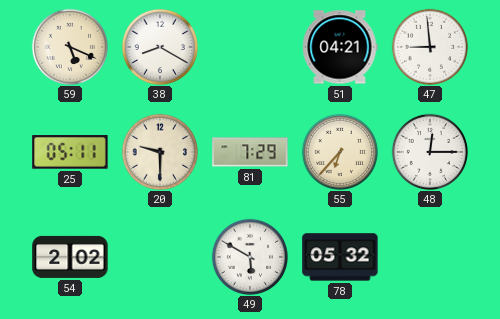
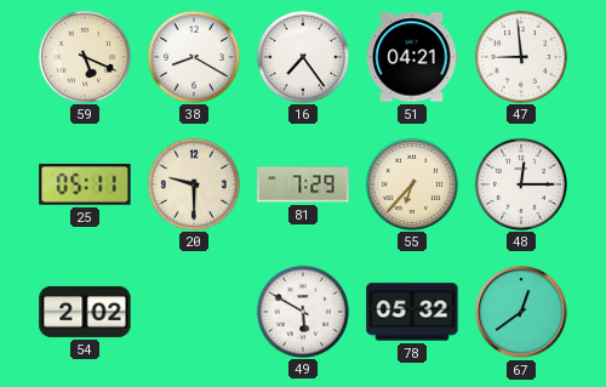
16: none -> 7:24 (302, 56)
67: none -> 12:39 (522, 313)
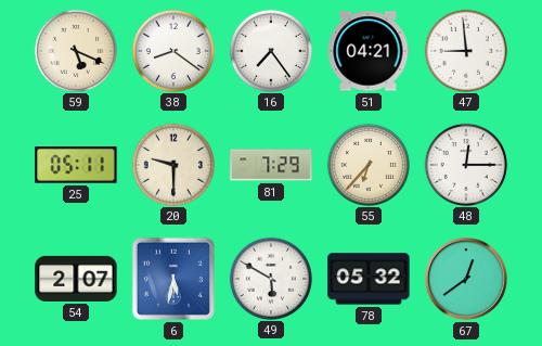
38: 8:20 -> 8:21 (172, 50)
54: 2:02 -> 2:07 (76, 279)
6: none -> 5:32 (173, 279)
